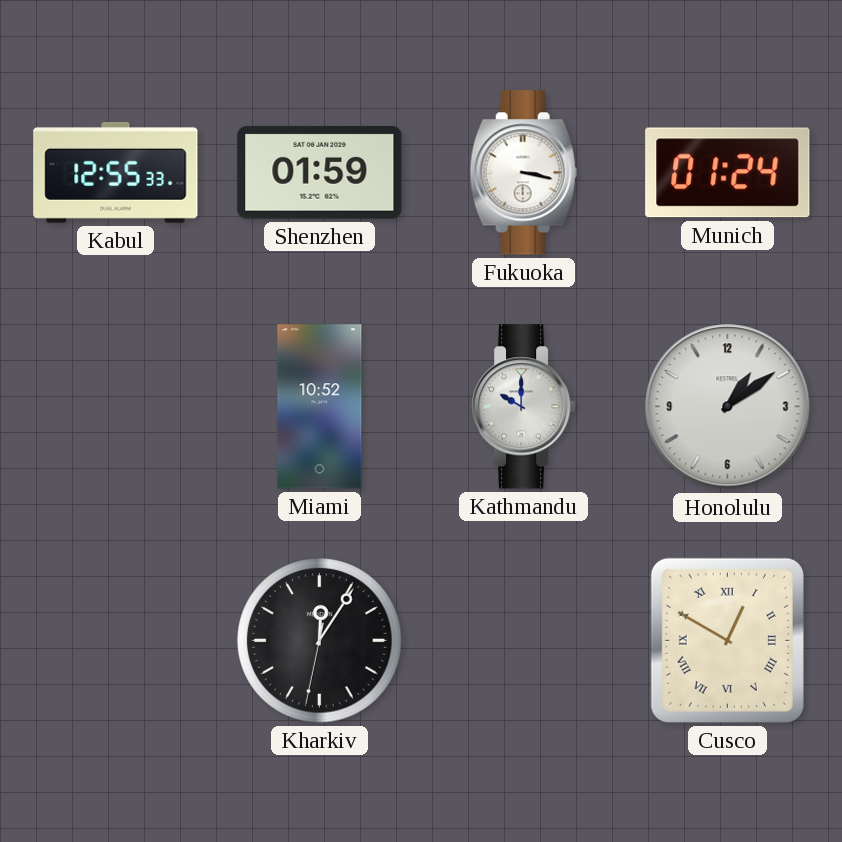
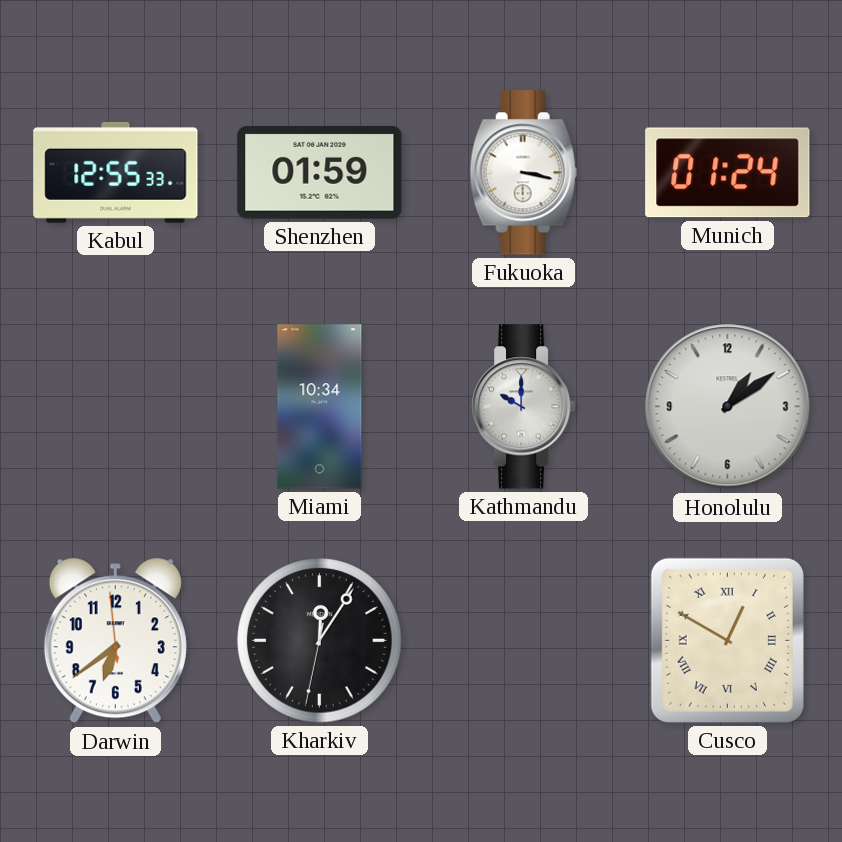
Miami: 10:52 -> 10:34 (320, 407)
Darwin: none -> 6:38 (115, 641)
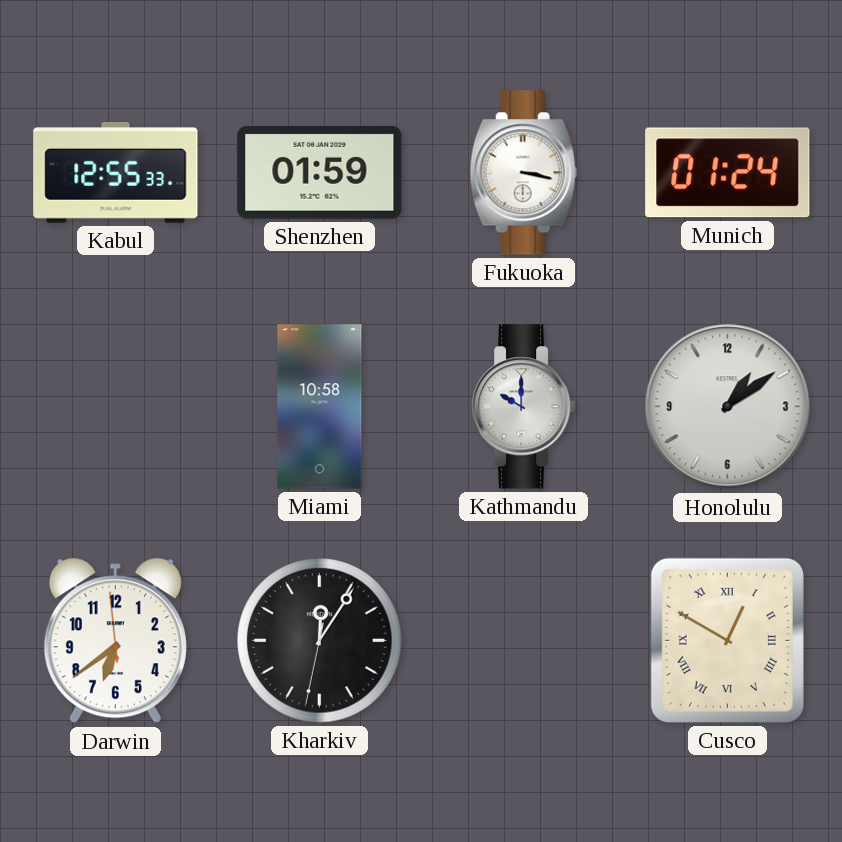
Miami: 10:34 -> 10:58 (320, 407)
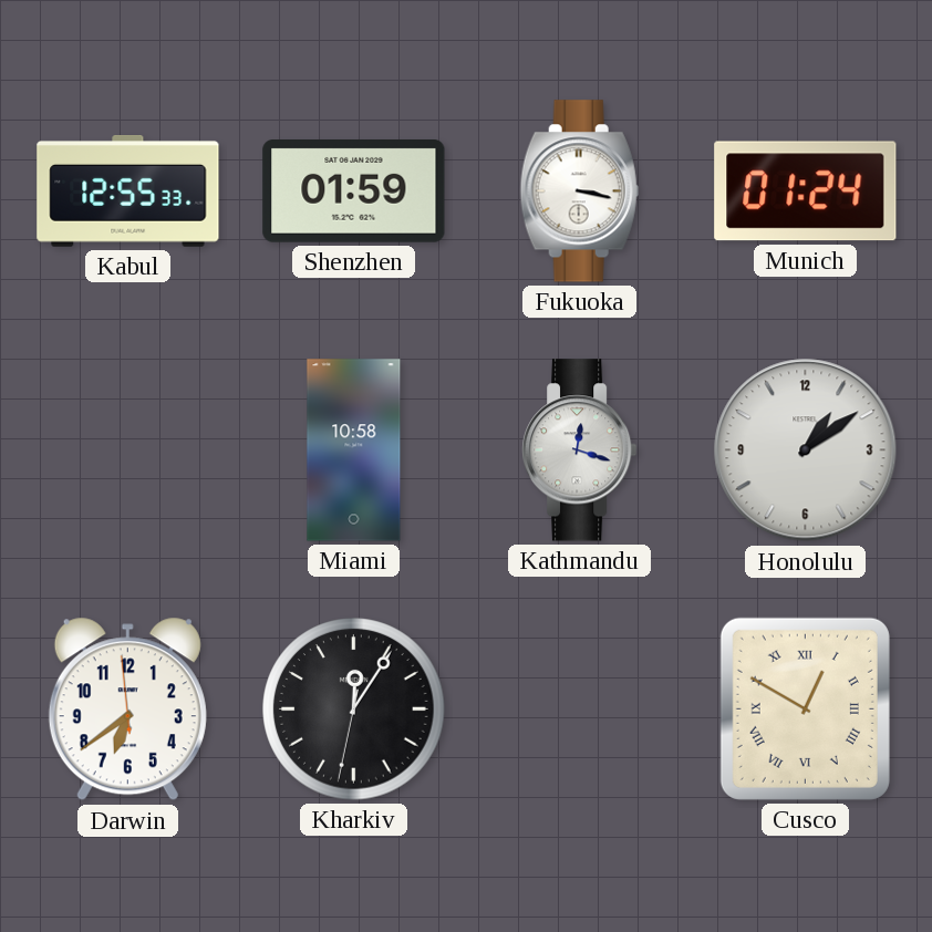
Kathmandu: 10:00 -> 12:18 (580, 451)
